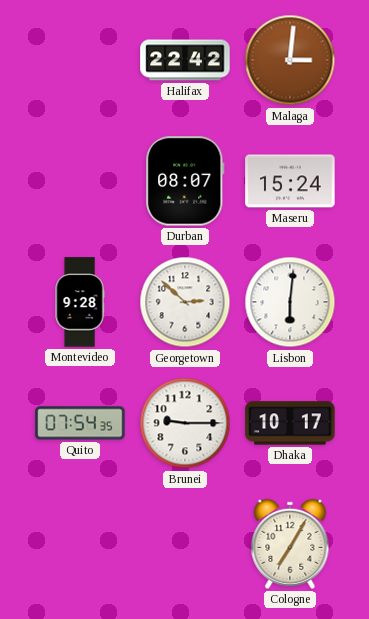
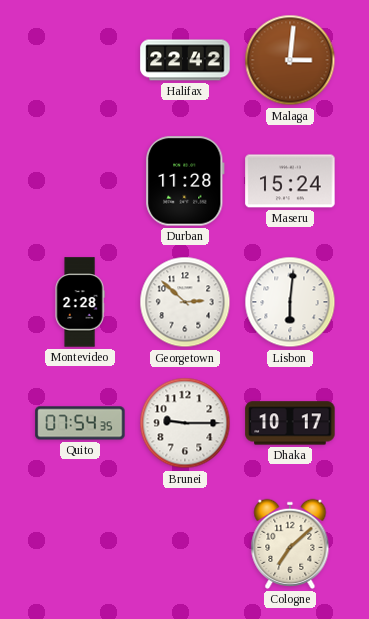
Durban: 08:07 -> 11:28 (185, 181)
Montevideo: 9:28 -> 2:28 (80, 302)
Cologne: 7:05 -> 7:08 (290, 544)
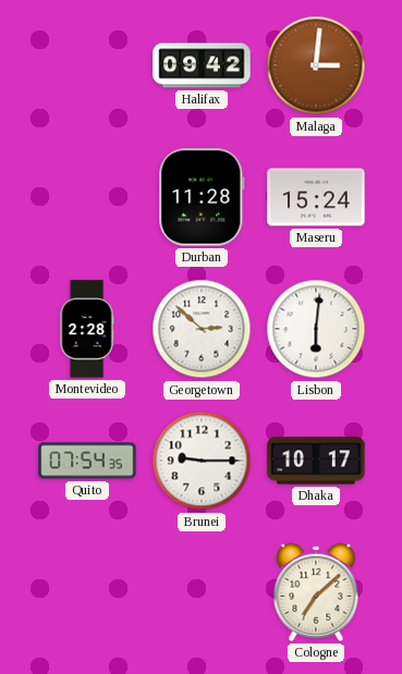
Halifax: 22:42 -> 09:42 (202, 65)
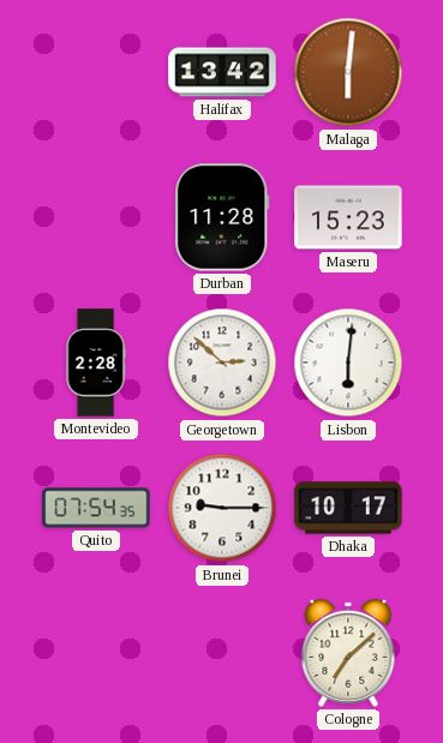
Halifax: 09:42 -> 13:42 (222, 72)
Malaga: 3:01 -> 6:01 (348, 72)
Maseru: 15:24 -> 15:23 (348, 217)
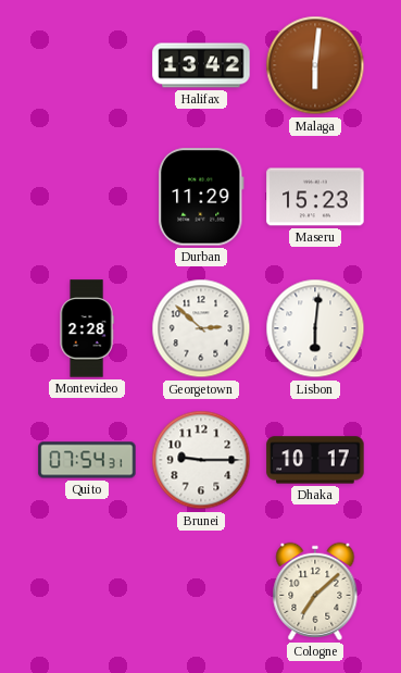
Durban: 11:28 -> 11:29 (201, 197)
Quito: 07:54:35 -> 07:54:31 (87, 460)
